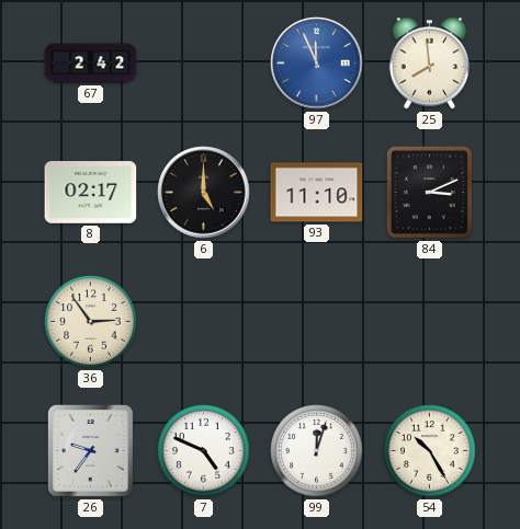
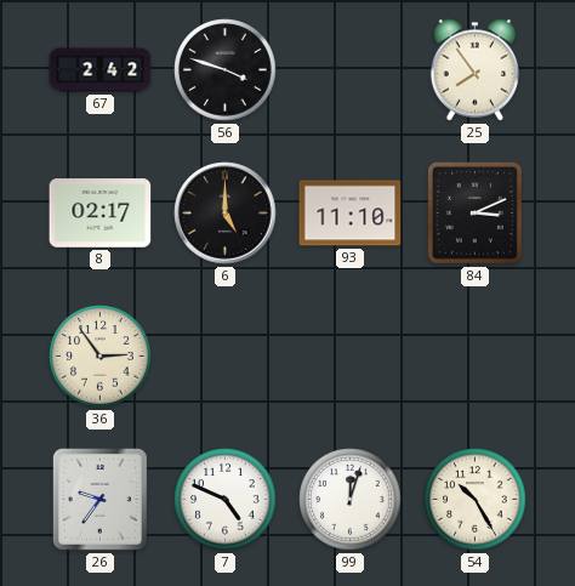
56: none -> 3:48 (226, 70)
97: 11:56 -> none (317, 64)
25: 7:59 -> 7:54 (476, 70)
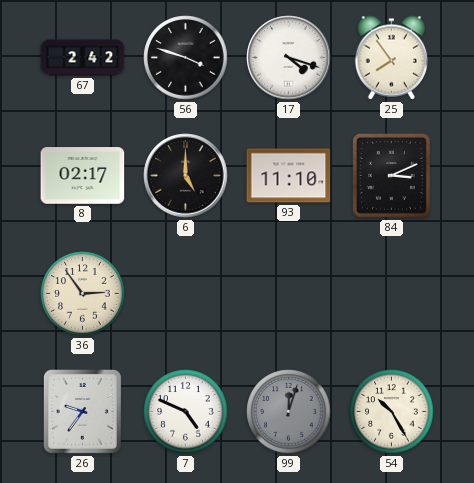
17: none -> 4:18 (289, 58)
99 dial: white -> grey (289, 412)
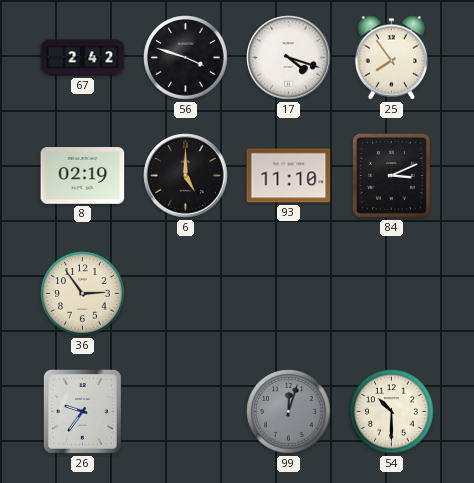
8: 02:17 -> 02:19 (83, 176)
7: 4:49 -> none (186, 412)
54: 10:25 -> 10:30 (392, 412)
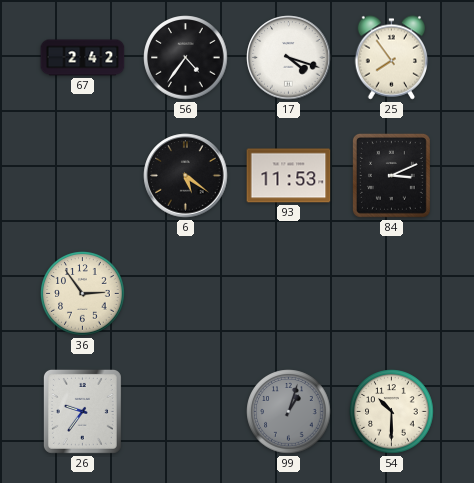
56: 3:48 -> 4:36 (186, 58)
8: 02:19 -> none (83, 176)
6: 5:00 -> 5:21 (186, 176)
93: 11:10 -> 11:53 (289, 176)
99: 12:03 -> 1:03 (289, 412)
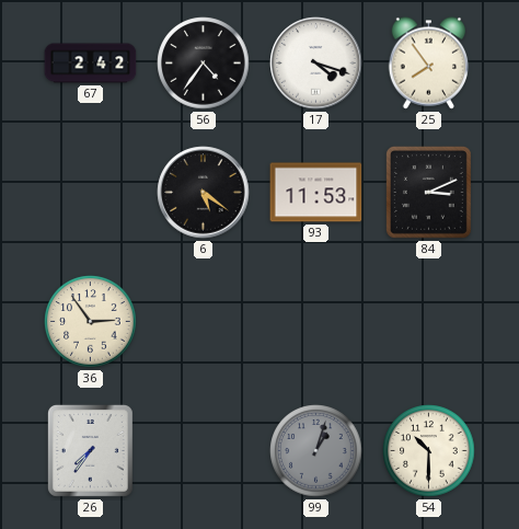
26: 9:36 -> 7:36 (90, 450)
